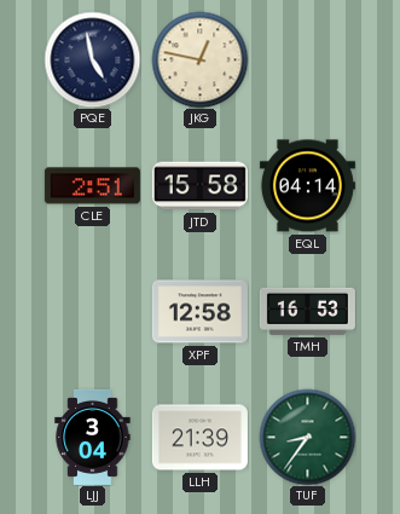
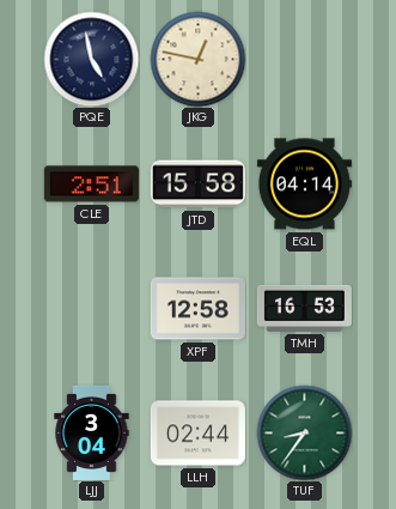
LLH: 21:39 -> 02:44 (197, 434)
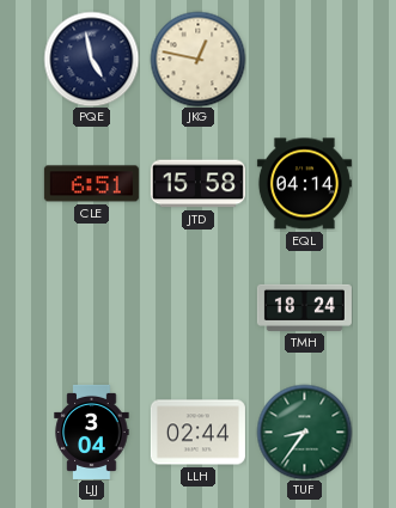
CLE: 2:51 -> 6:51 (91, 184)
XPF: 12:58 -> none (197, 309)
TMH: 16:53 -> 18:24 (304, 307)
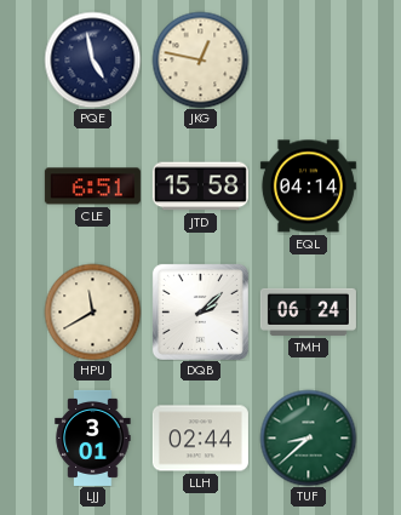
HPU: none -> 11:40 (92, 311)
DQB: none -> 2:08 (200, 311)
TMH: 18:24 -> 06:24 (308, 311)
LJJ: 3:04 -> 3:01 (93, 437)
TUF: 8:36 -> 8:38 (308, 437)
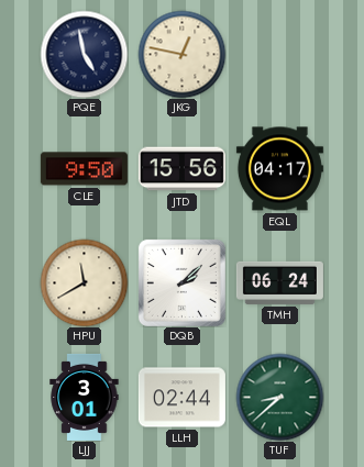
CLE: 6:51 -> 9:50 (84, 169)
JTD: 15:58 -> 15:56 (181, 169)
EQL: 04:14 -> 04:17 (279, 169)
